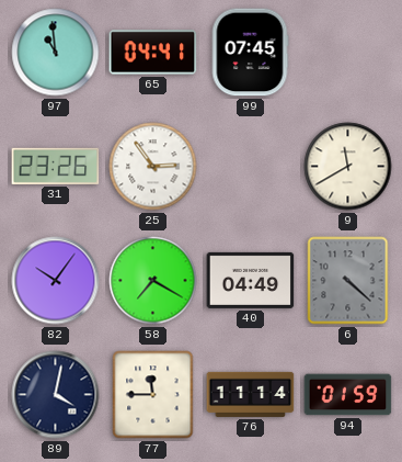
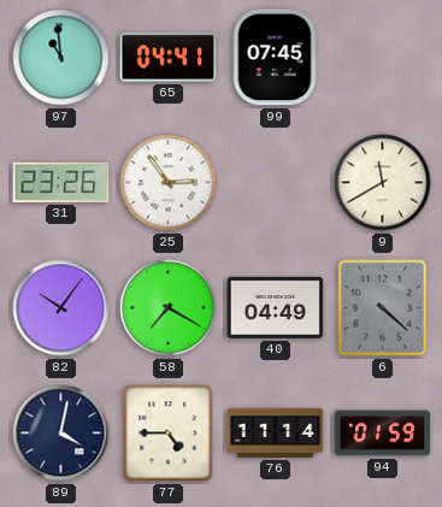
77: 11:45 -> 4:45 (169, 434)
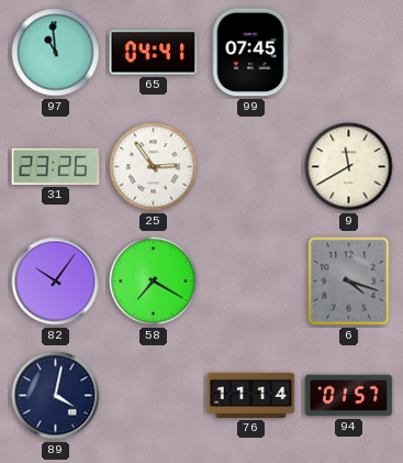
40: 04:49 -> none (276, 307)
6: 4:22 -> 4:18 (349, 282)
77: 4:45 -> none (169, 434)
94: 01:59 -> 01:57 (349, 396)
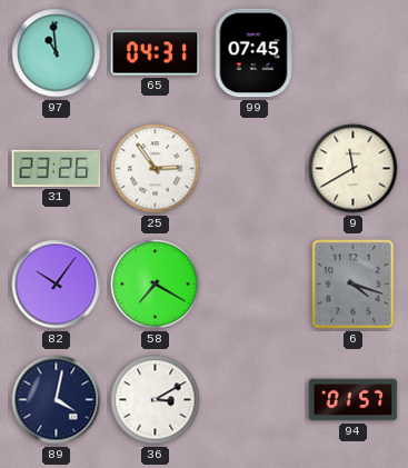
65: 04:41 -> 04:31 (156, 53)
36: none -> 3:10 (156, 400)
76: 11:14 -> none (251, 395)
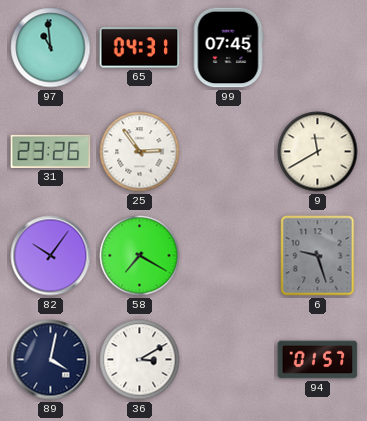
6: 4:18 -> 9:27 (318, 256)
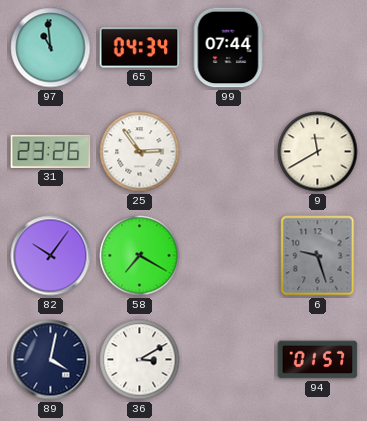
65: 04:31 -> 04:34 (140, 48)
99: 07:45 -> 07:44 (228, 48)
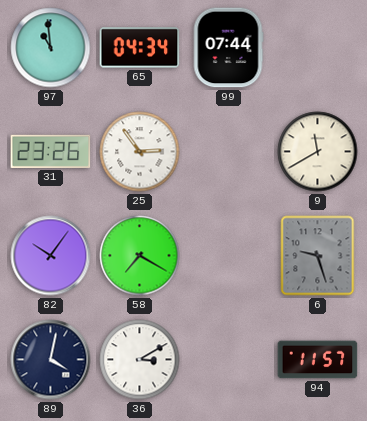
94: 01:57 -> 11:57 (318, 360)
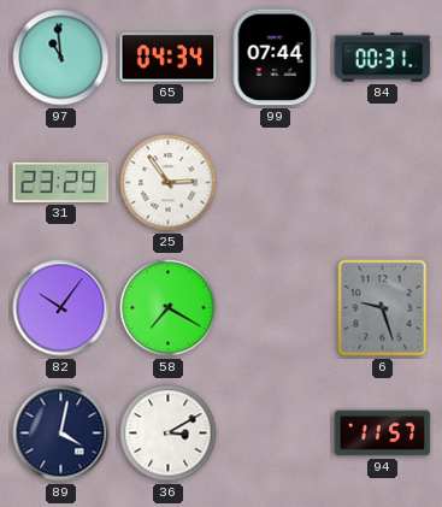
84: none -> 00:31 (383, 58)
31: 23:26 -> 23:29 (61, 182)
9: 11:40 -> none (318, 152)
